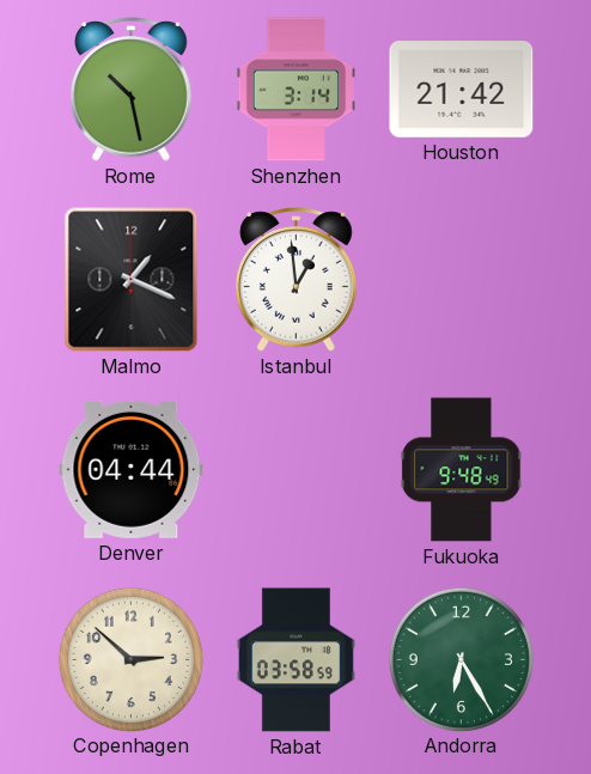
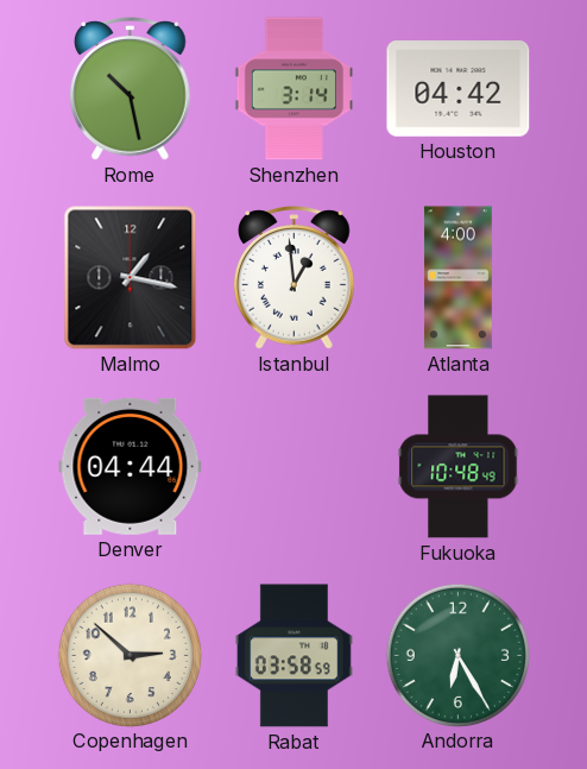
Houston: 21:42 -> 04:42 (459, 89)
Malmo: 1:19 -> 1:17 (131, 278)
Atlanta: none -> 4:00 (459, 278)
Fukuoka: 9:48 -> 10:48 (459, 467)
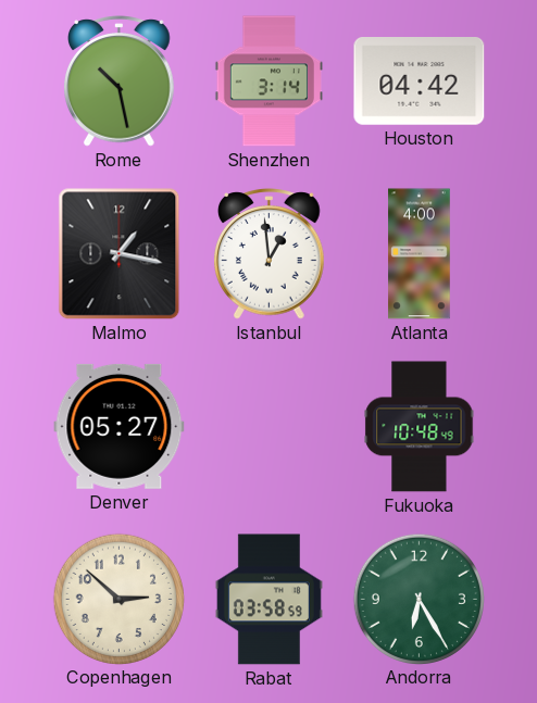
Denver: 04:44 -> 05:27 (120, 426)
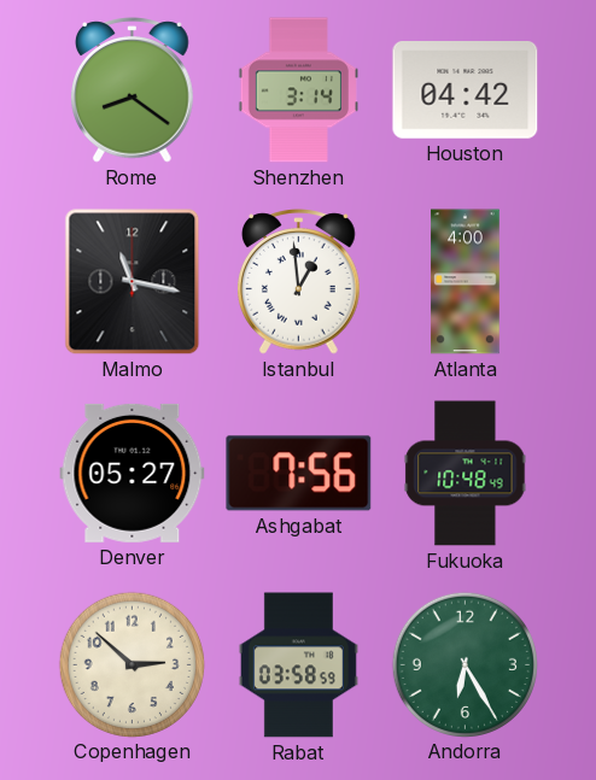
Rome: 10:28 -> 8:21 (133, 90)
Malmo: 1:17 -> 11:17 (133, 282)
Ashgabat: none -> 7:56 (299, 474)
